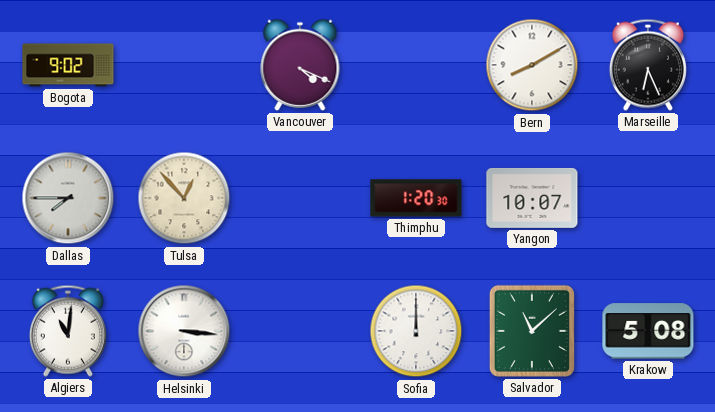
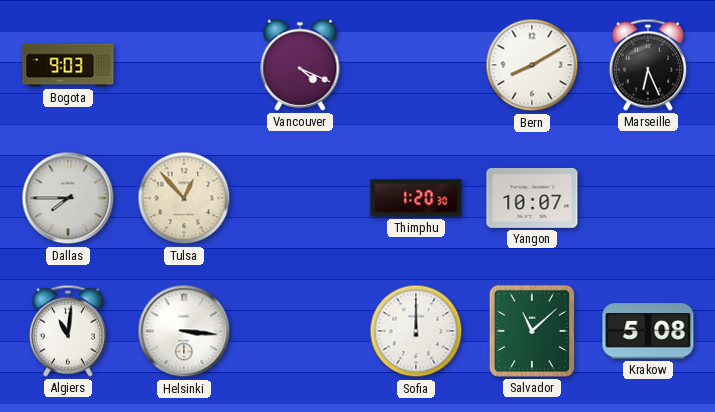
Bogota: 9:02 -> 9:03 (68, 65)
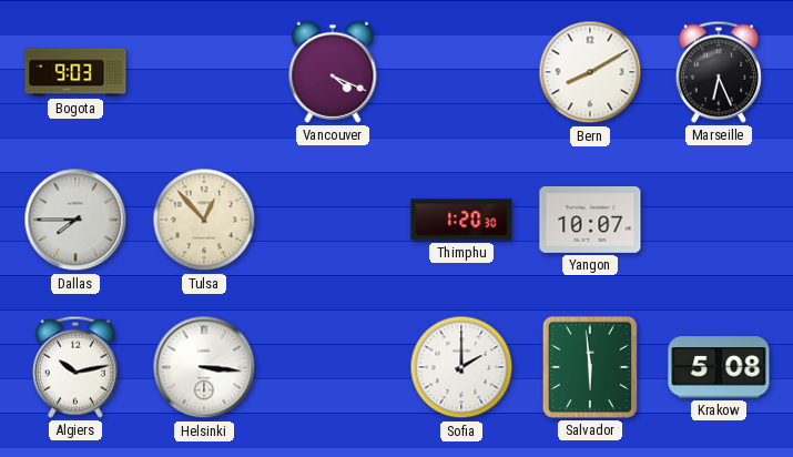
Algiers: 11:01 -> 10:13 (75, 367)
Sofia: 12:00 -> 2:00 (461, 367)
Salvador: 11:08 -> 5:59 (590, 367)
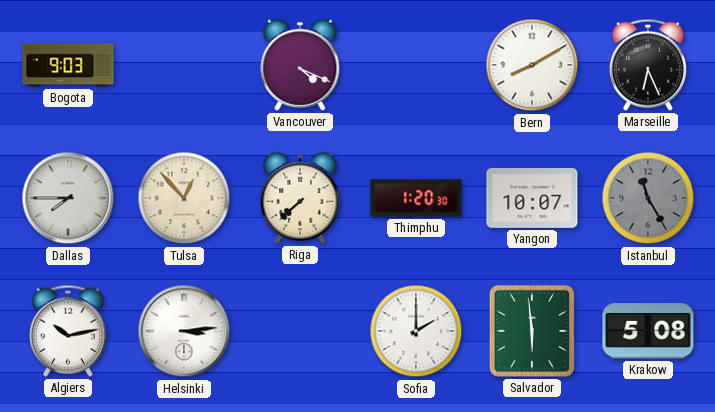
Riga: none -> 7:38 (300, 198)
Istanbul: none -> 11:25 (648, 198)
Helsinki: 3:16 -> 3:14 (184, 331)
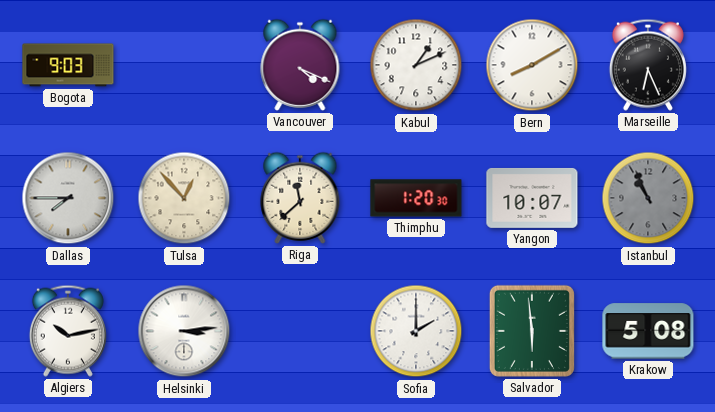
Kabul: none -> 1:11 (416, 65)
Riga: 7:38 -> 11:38 (300, 198)
Istanbul: 11:25 -> 10:56 (648, 198)
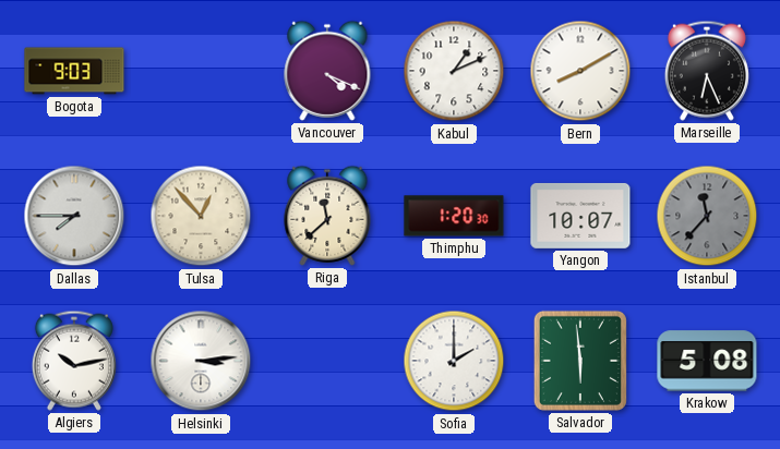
Istanbul: 10:56 -> 11:37 (707, 216)
